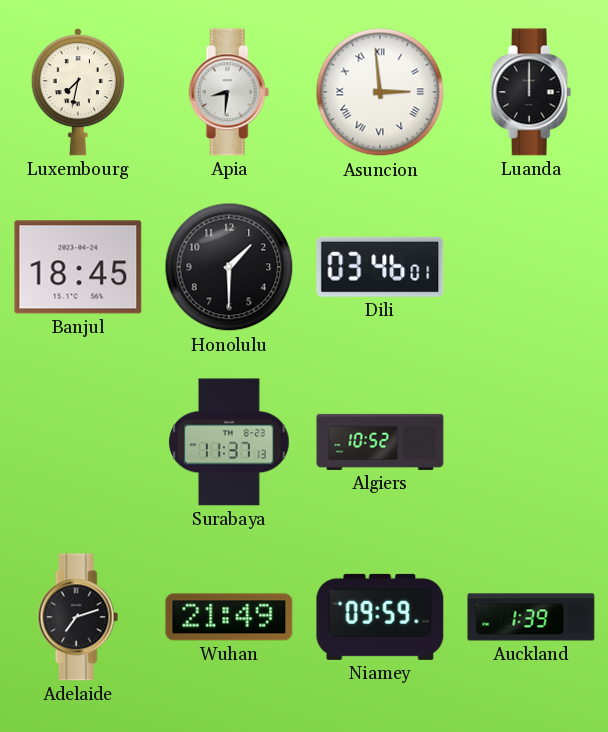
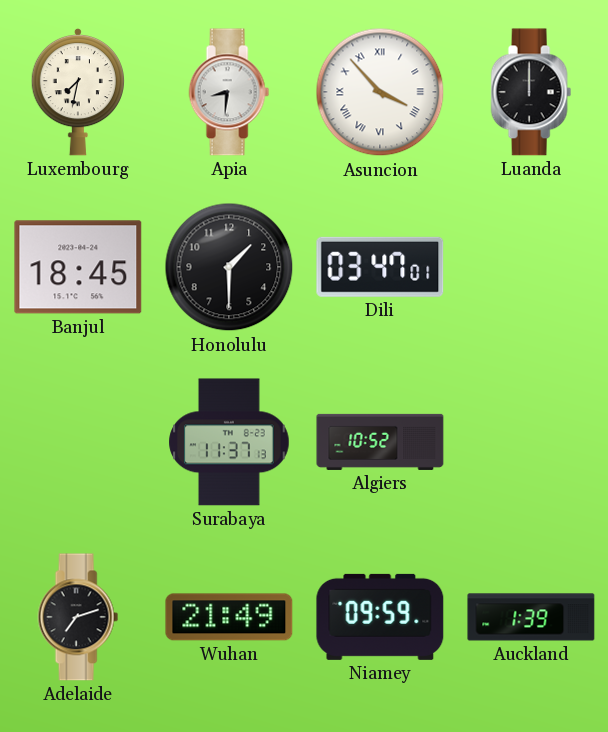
Asuncion: 2:59 -> 3:53 (380, 92)
Dili: 03:46 -> 03:47 (380, 267)
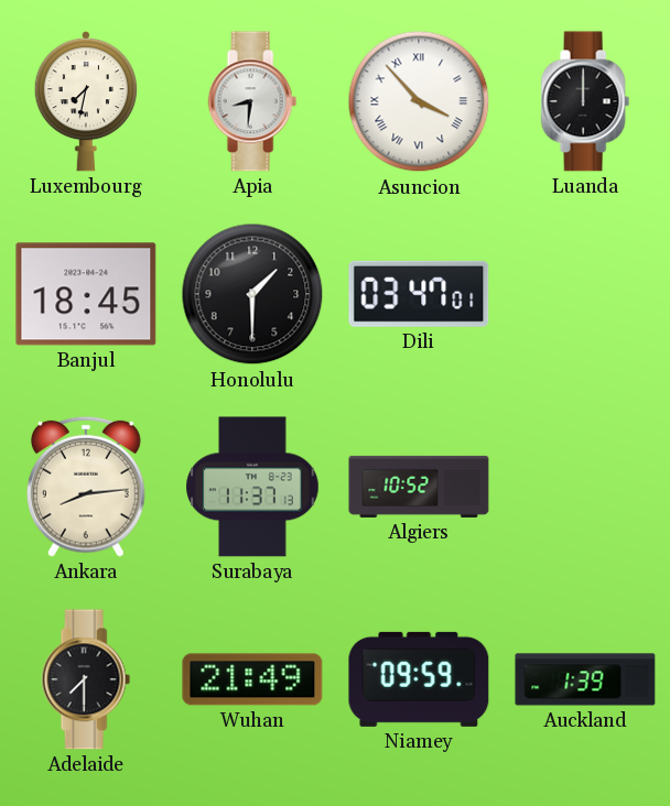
Ankara: none -> 8:14 (87, 487)
Adelaide: 7:12 -> 7:30 (86, 679)
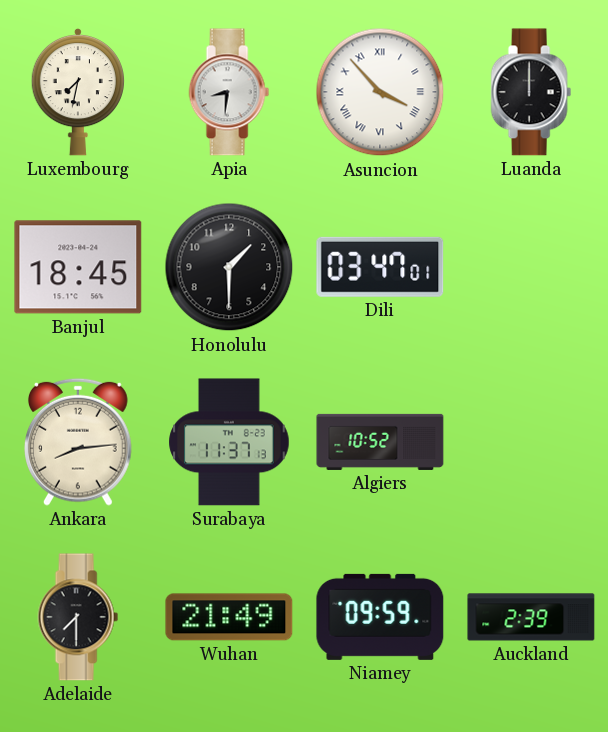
Auckland: 1:39 -> 2:39 (531, 617)
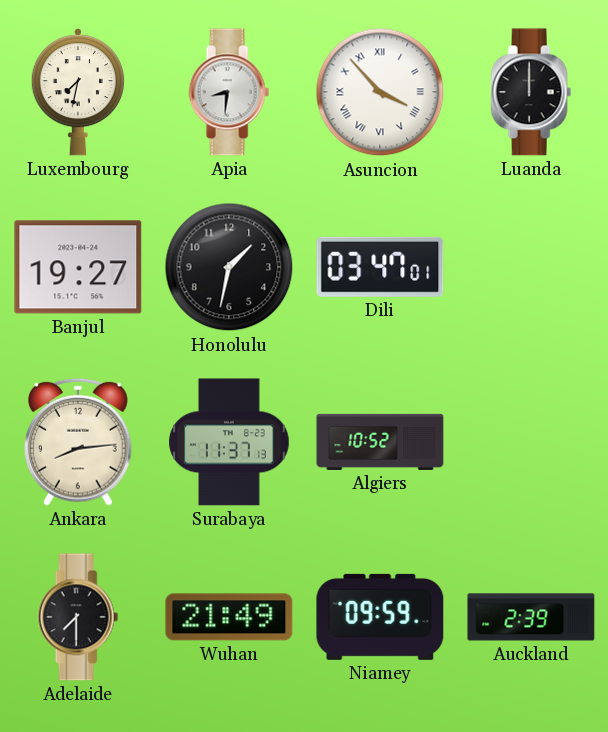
Banjul: 18:45 -> 19:27 (78, 267)
Honolulu: 1:30 -> 1:32 (229, 267)
